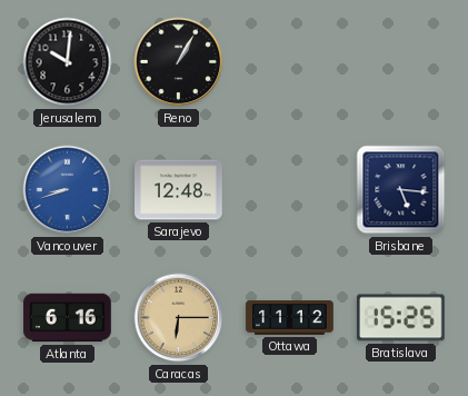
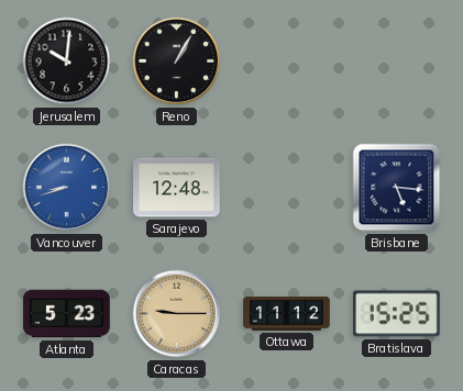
Atlanta: 6:16 -> 5:23 (67, 314)
Caracas: 6:15 -> 9:15 (177, 314)
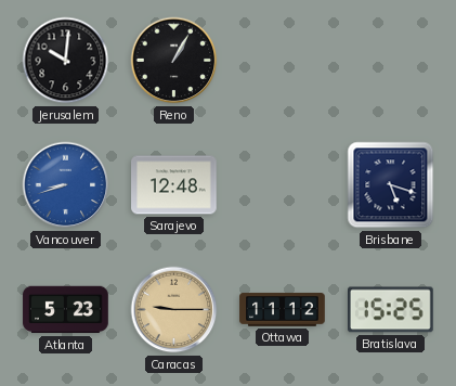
Brisbane: 5:16 -> 5:18 (391, 185)
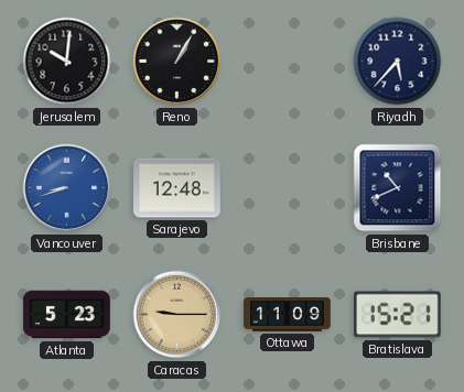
Riyadh: none -> 5:37 (398, 62)
Brisbane: 5:18 -> 10:41 (398, 188)
Ottawa: 11:12 -> 11:09 (288, 315)
Bratislava: 15:25 -> 15:21 (398, 315)
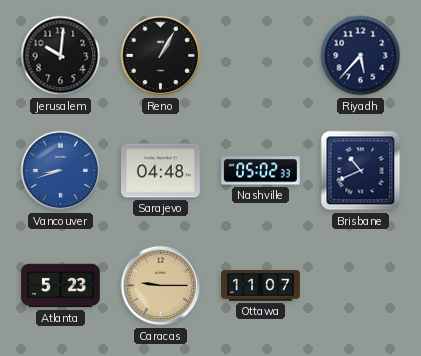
Sarajevo: 12:48 -> 04:48 (161, 171)
Nashville: none -> 05:02 (261, 171)
Ottawa: 11:09 -> 11:07 (261, 286)
Bratislava: 15:21 -> none (398, 315)
